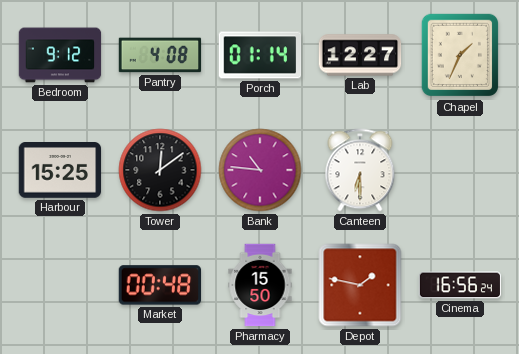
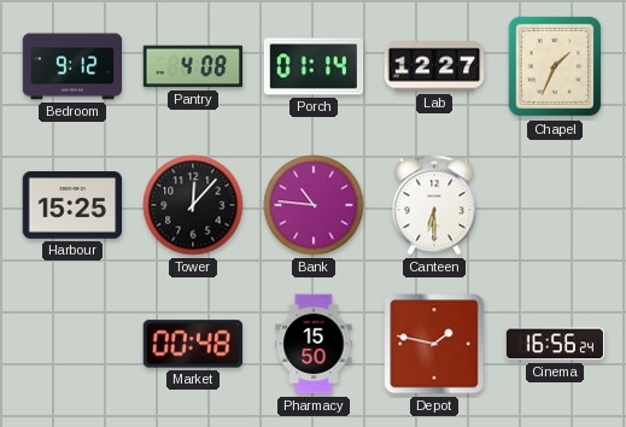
Tower: 12:09 -> 12:07 (193, 205)
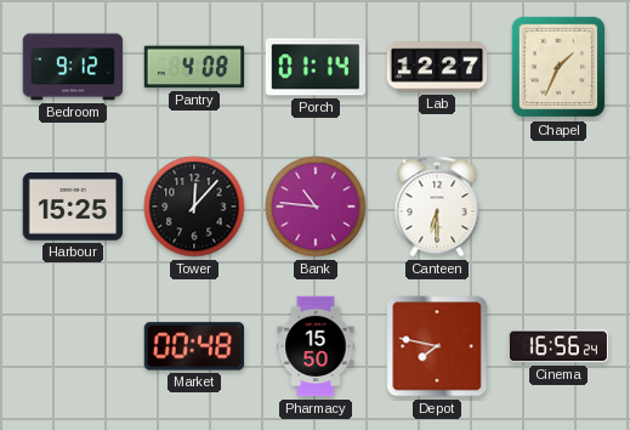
Depot: 1:47 -> 7:47 (437, 346)
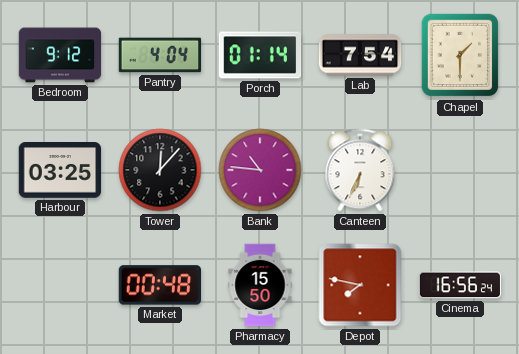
Pantry: 4:08 -> 4:04 (160, 55)
Lab: 12:27 -> 7:54 (360, 55)
Chapel: 1:34 -> 1:30 (460, 55)
Harbour: 15:25 -> 03:25 (60, 171)
Canteen: 6:30 -> 6:34 (360, 170)
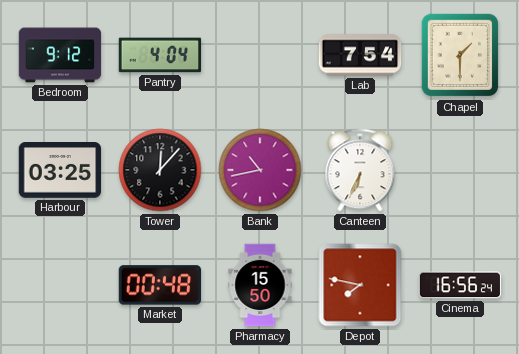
Porch: 01:14 -> none (260, 55)
Bank: 10:46 -> 10:43 (260, 170)
